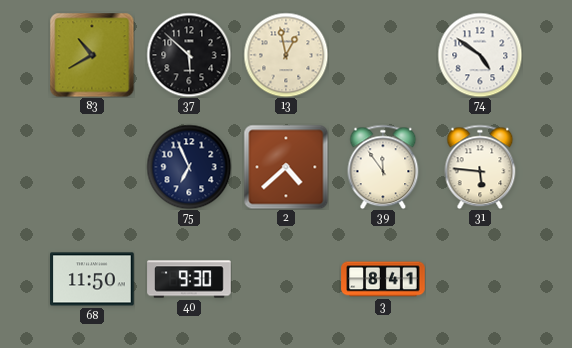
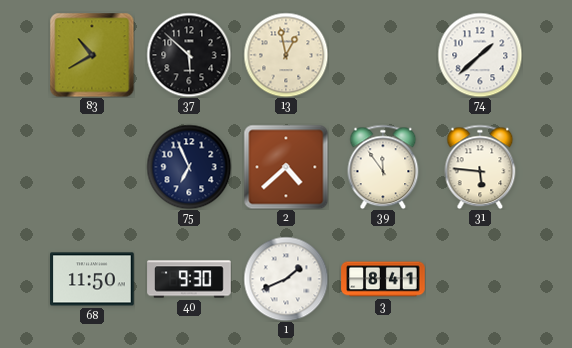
74: 4:51 -> 1:38 (480, 55)
1: none -> 1:41 (286, 279)
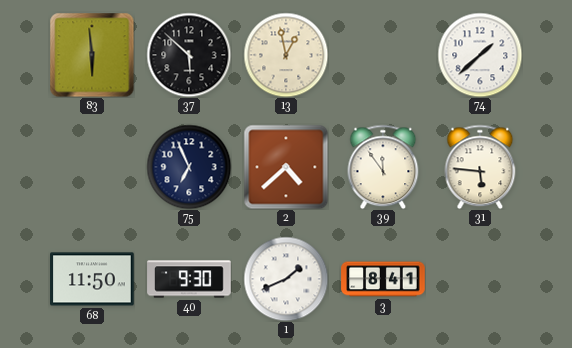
83: 10:40 -> 5:59 (92, 55)
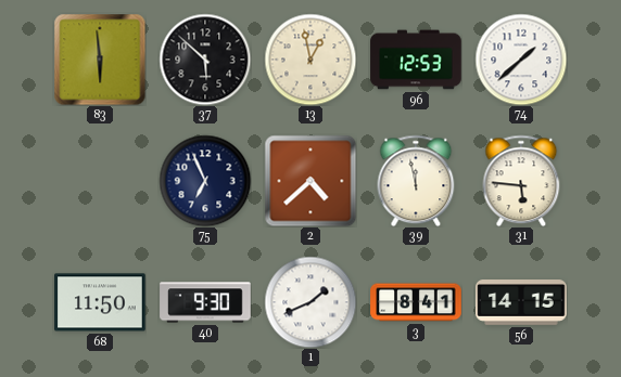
96: none -> 12:53 (416, 60)
39: 11:54 -> 11:58 (416, 181)
56: none -> 14:15 (521, 303)
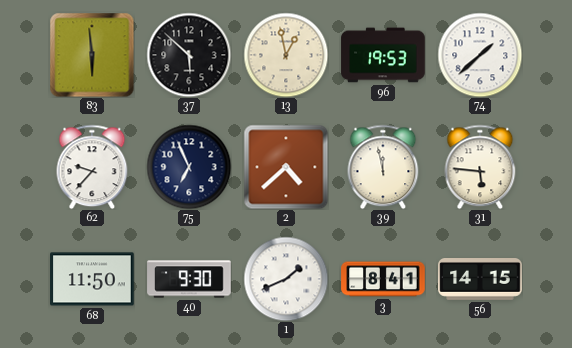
96: 12:53 -> 19:53 (383, 55)
62: none -> 9:37 (92, 167)
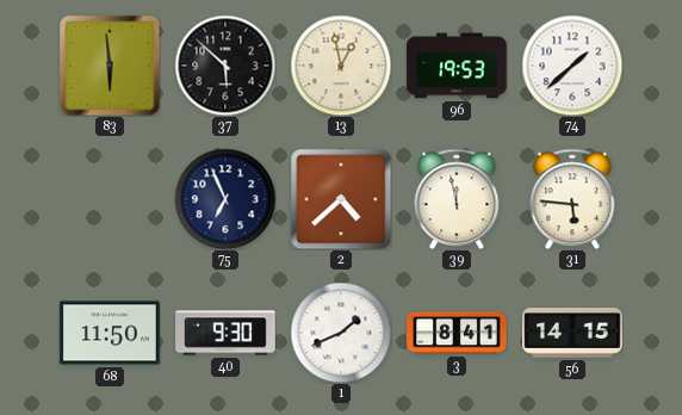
62: 9:37 -> none (92, 167)
